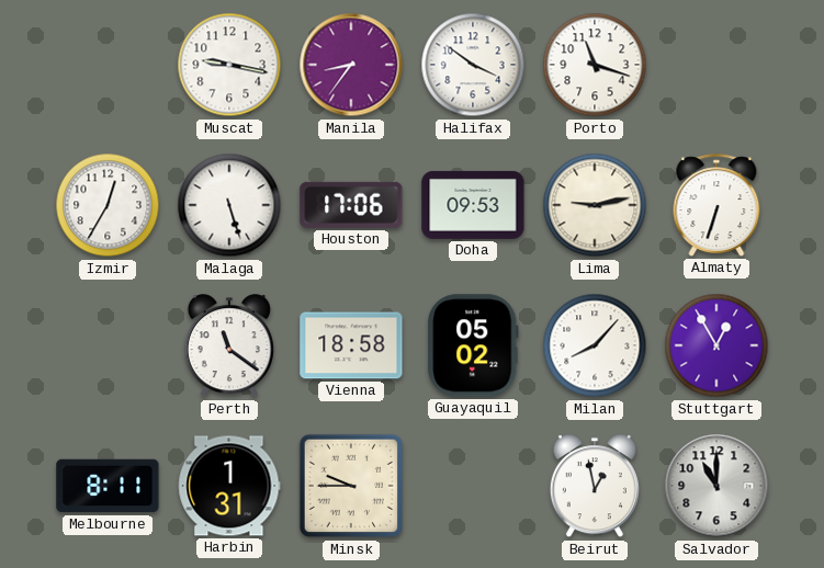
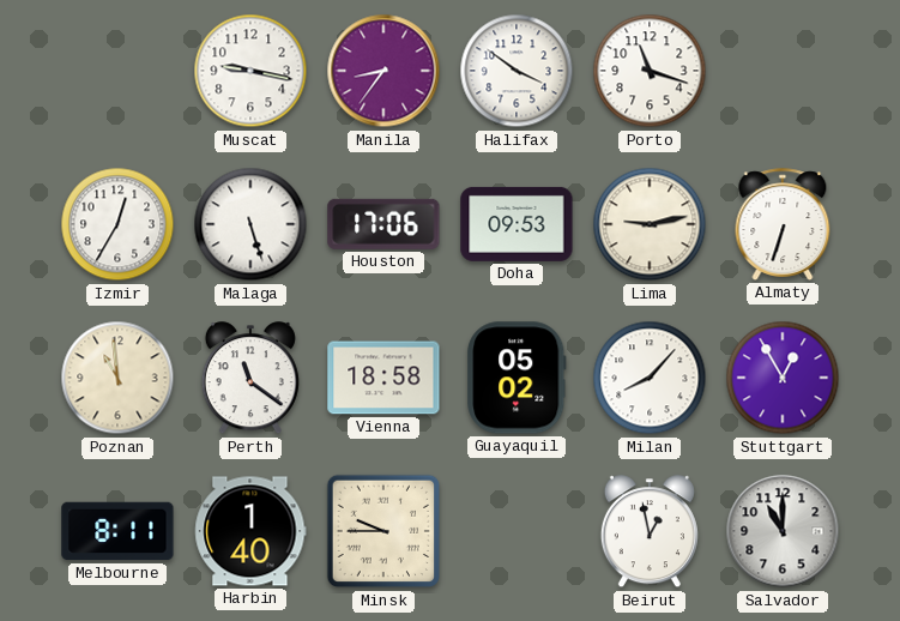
Poznan: none -> 10:59 (117, 378)
Harbin: 1:31 -> 1:40 (250, 531)
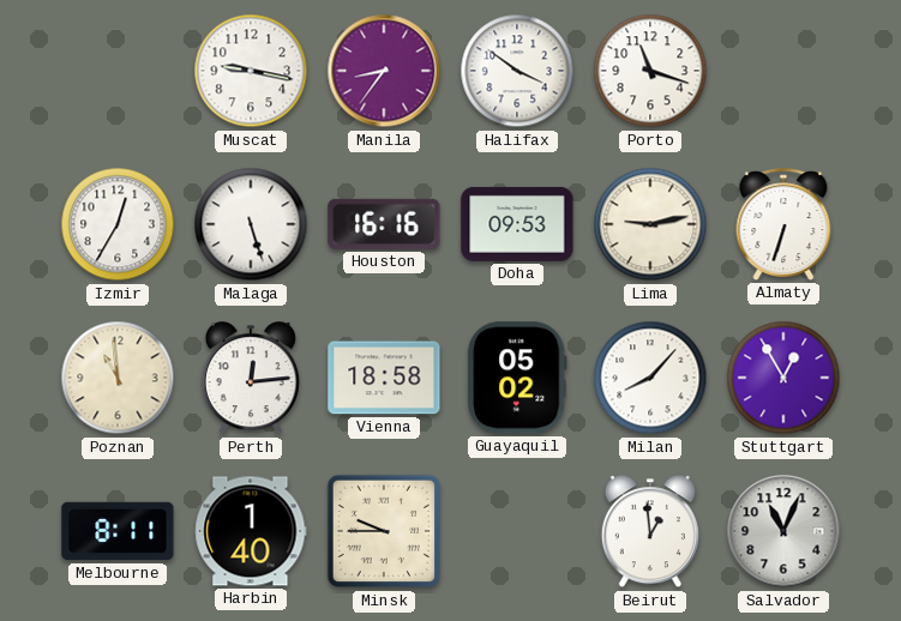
Houston: 17:06 -> 16:16 (384, 224)
Perth: 11:21 -> 12:14 (251, 379)
Beirut: 12:58 -> 12:59 (650, 532)
Salvador: 11:00 -> 11:04 (783, 531)
